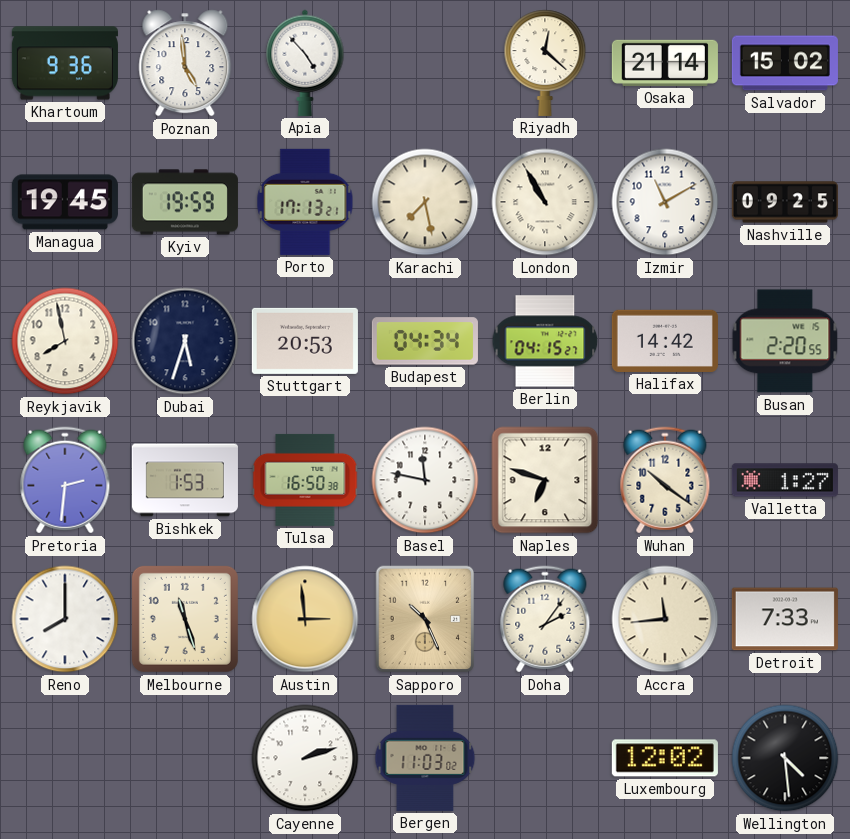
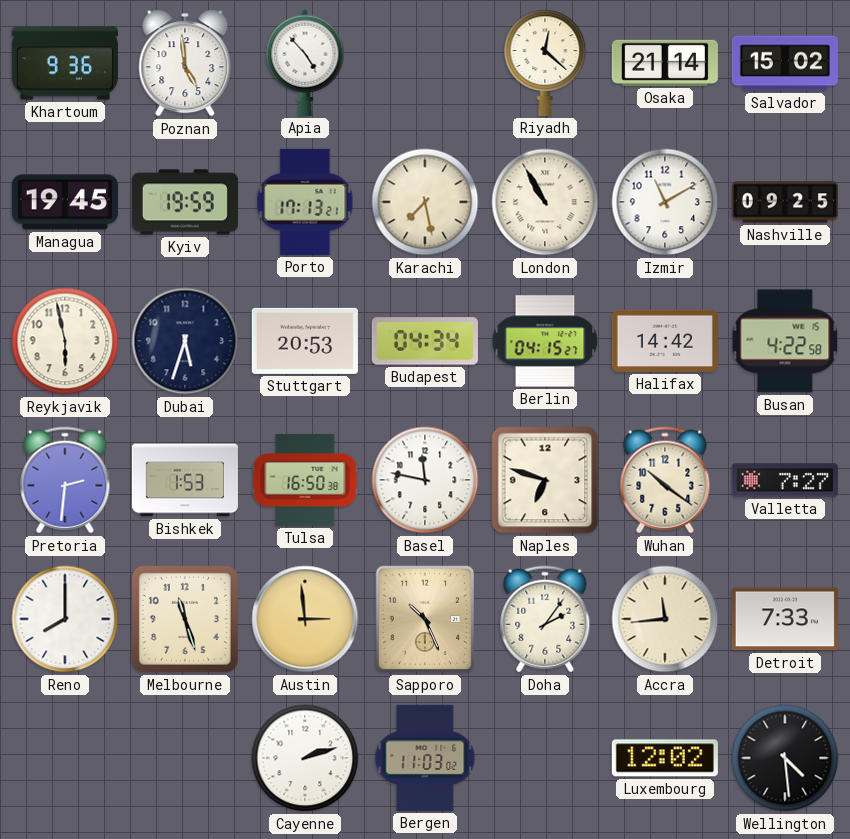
Reykjavik: 7:58 -> 5:58 (65, 341)
Busan: 2:20 -> 4:22 (785, 341)
Valletta: 1:27 -> 7:27 (785, 480)
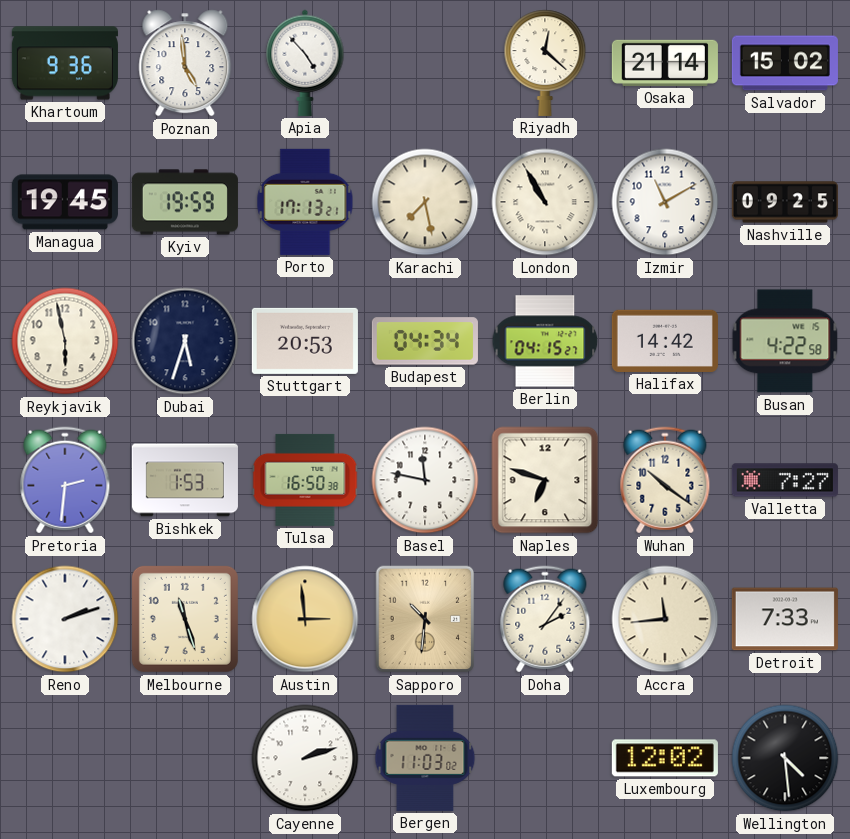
Reno: 8:00 -> 2:12 (65, 619)
Sapporo: 10:26 -> 10:31 (425, 619)
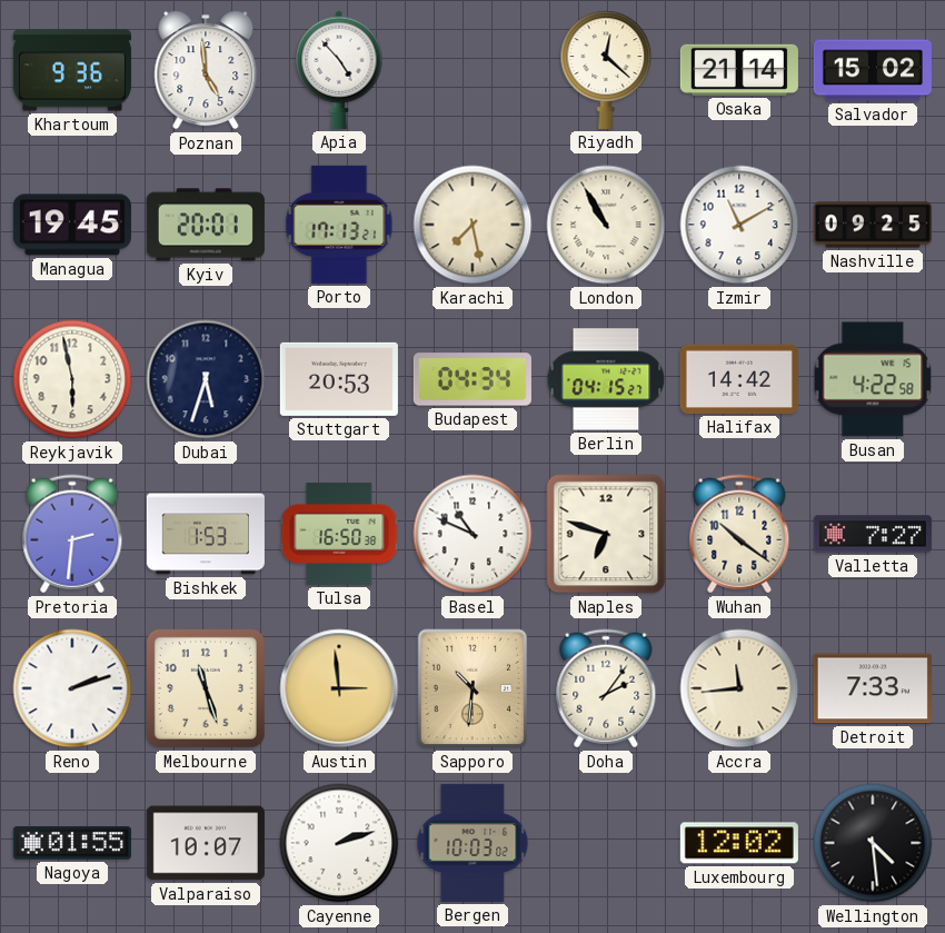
Kyiv: 19:59 -> 20:01 (206, 225)
Basel: 11:47 -> 10:49 (472, 534)
Nagoya: none -> 01:55 (72, 843)
Valparaiso: none -> 10:07 (206, 843)
Bergen: 11:03 -> 10:03 (472, 843)
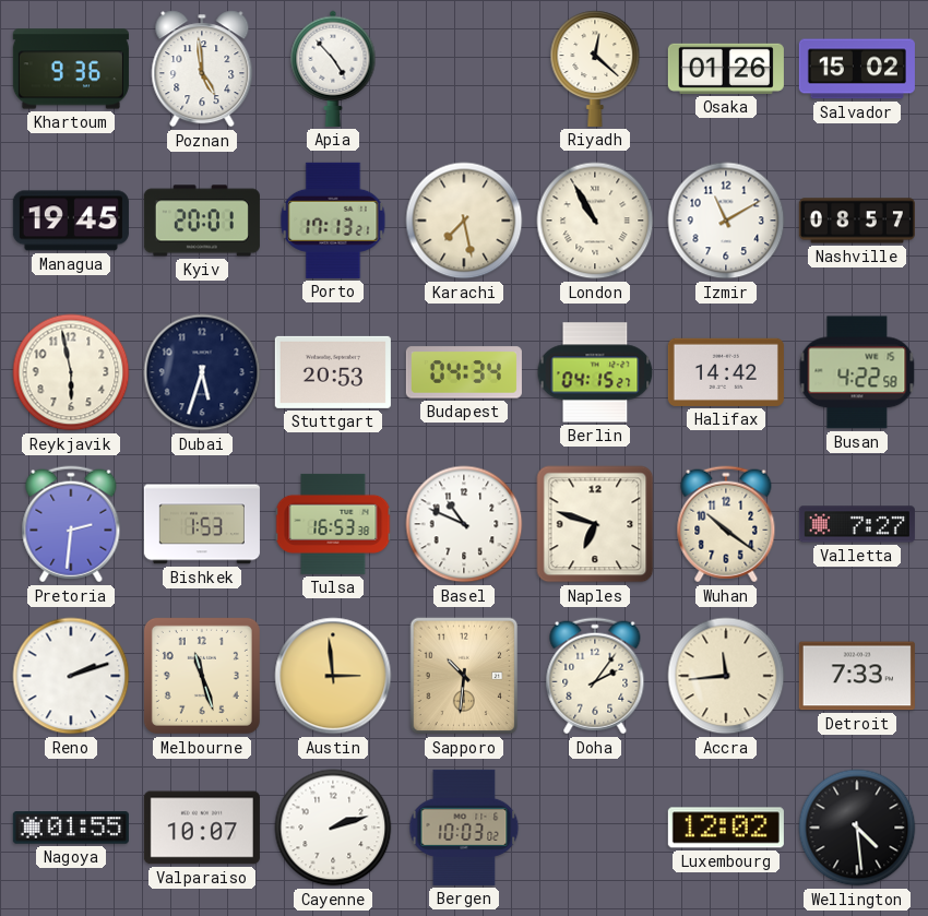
Osaka: 21:14 -> 01:26 (726, 69)
Nashville: 09:25 -> 08:57 (857, 221)
Tulsa: 16:50 -> 16:53 (333, 524)
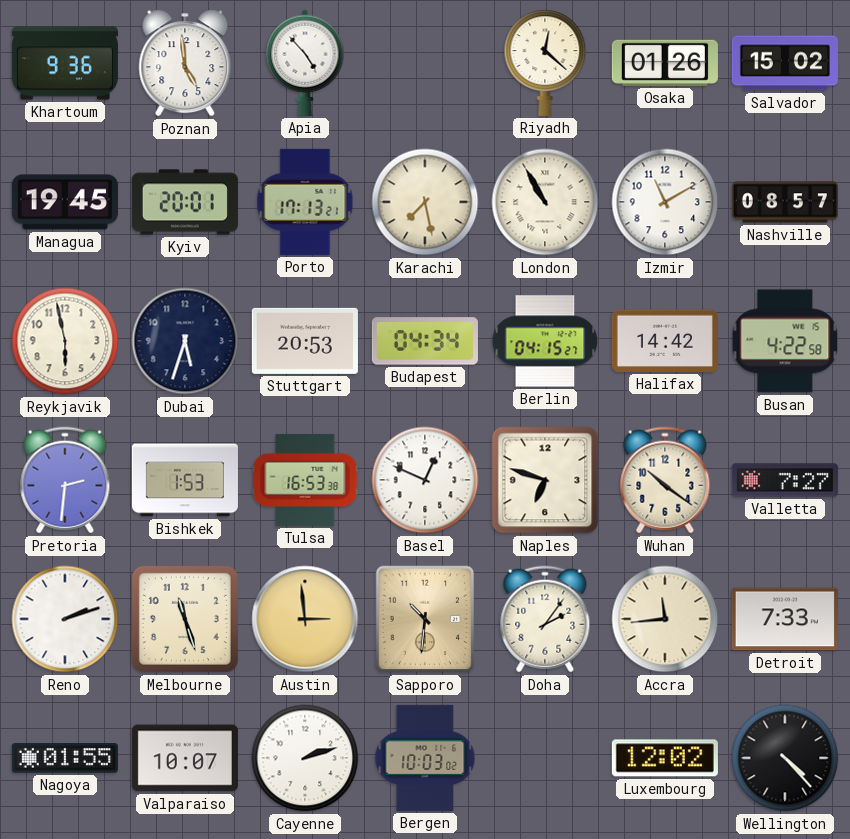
Basel: 10:49 -> 12:49 (425, 480)
Wellington: 4:29 -> 4:23 (785, 758)
